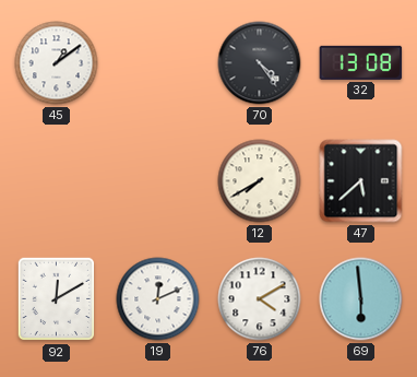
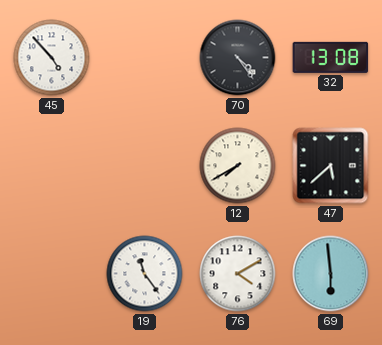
45: 1:09 -> 4:53 (52, 58)
92: 12:10 -> none (56, 299)
19: 12:11 -> 11:24 (145, 274)
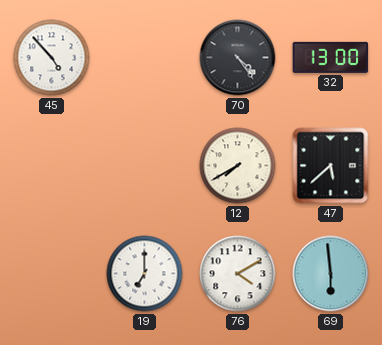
32: 13:08 -> 13:00 (331, 57)
19: 11:24 -> 7:00 (145, 274)
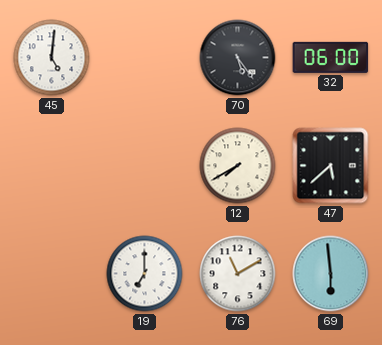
45: 4:53 -> 5:01 (52, 58)
70: 4:24 -> 5:24 (238, 58)
32: 13:00 -> 06:00 (331, 57)
76: 4:10 -> 11:10 (238, 274)
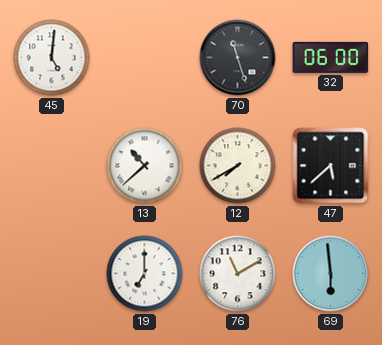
70: 5:24 -> 11:27 (238, 58)
13: none -> 10:38 (145, 166)
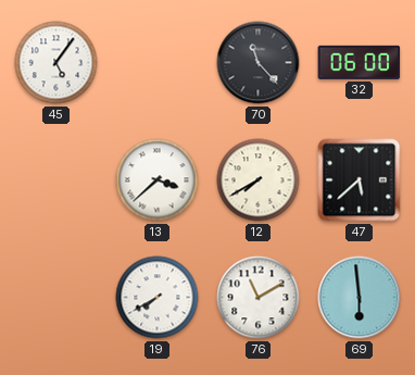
45: 5:01 -> 5:06 (56, 63)
70: 11:27 -> 11:23 (259, 63)
13: 10:38 -> 3:38 (158, 180)
19: 7:00 -> 7:40 (158, 298)
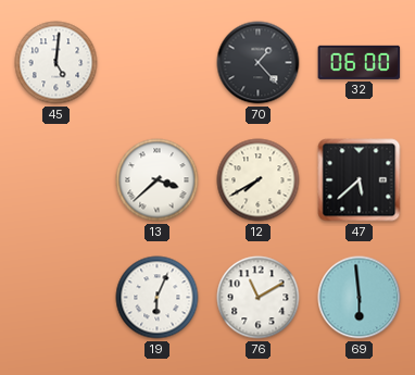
45: 5:06 -> 5:01 (56, 63)
70: 11:23 -> 1:23 (259, 63)
19: 7:40 -> 6:04 (158, 298)
